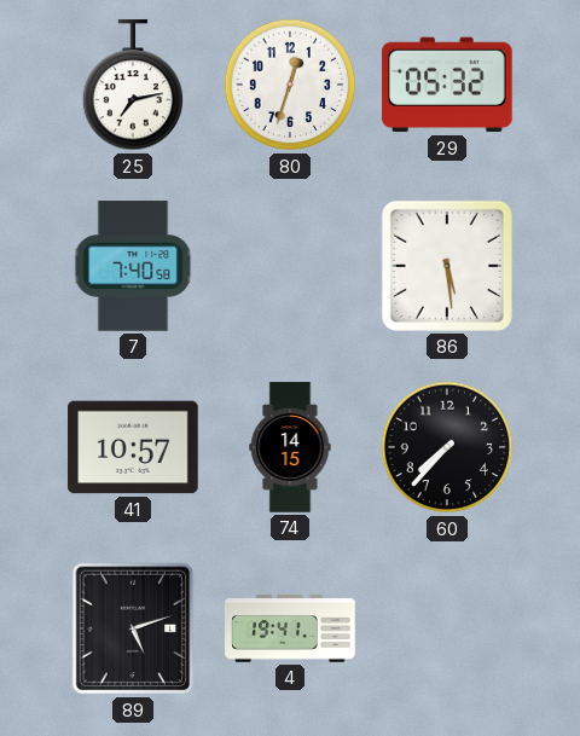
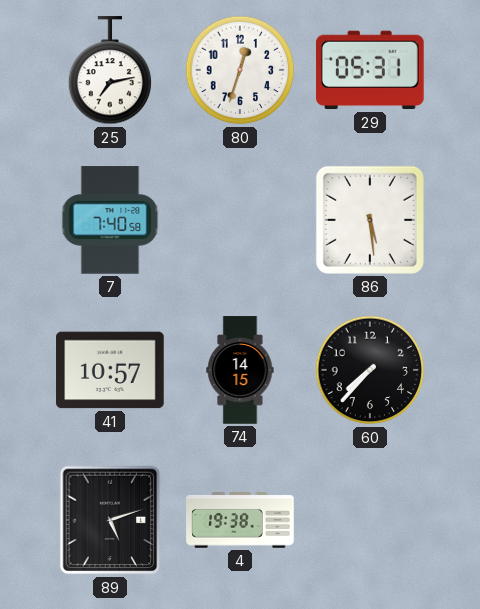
29: 05:32 -> 05:31 (370, 70)
4: 19:41 -> 19:38 (240, 520)
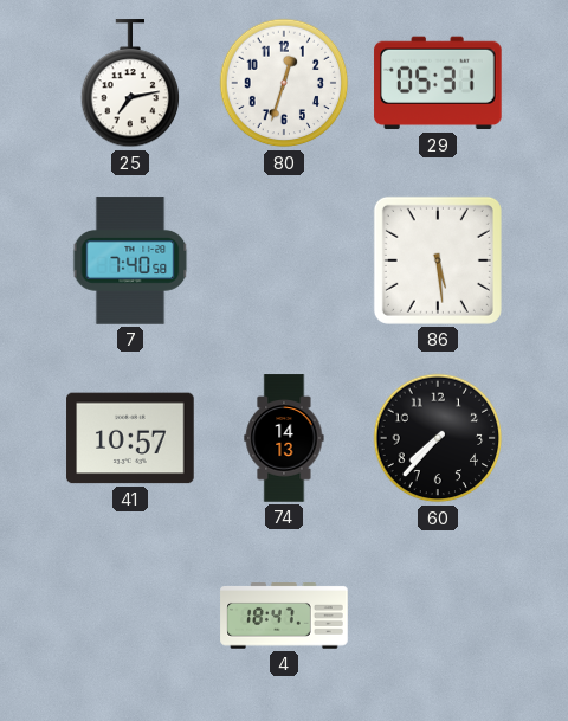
74: 14:15 -> 14:13 (284, 438)
89: 5:12 -> none (110, 520)
4: 19:38 -> 18:47 (284, 616)
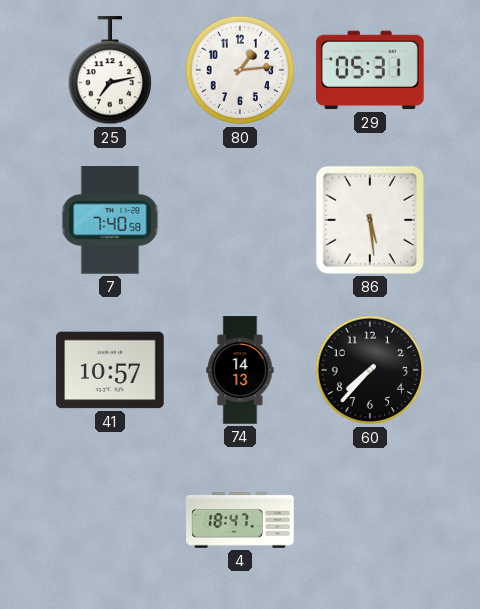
80: 12:33 -> 1:14 (240, 70)
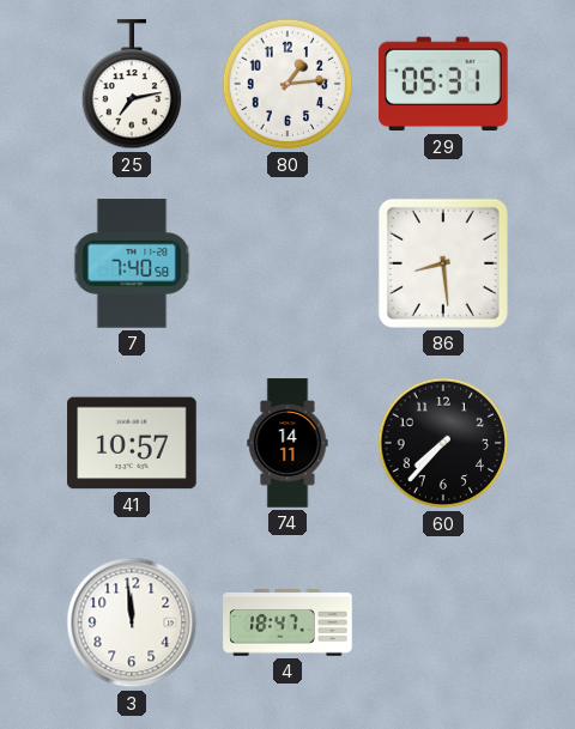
86: 5:29 -> 8:29 (443, 263)
74: 14:13 -> 14:11 (287, 443)
3: none -> 11:59 (132, 622)
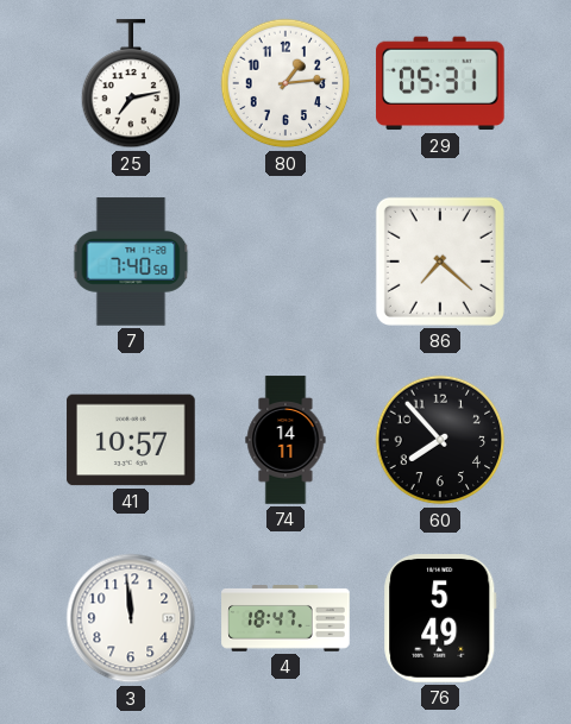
86: 8:29 -> 7:22 (440, 262)
60: 7:37 -> 7:53 (440, 440)
76: none -> 5:49 (440, 618)
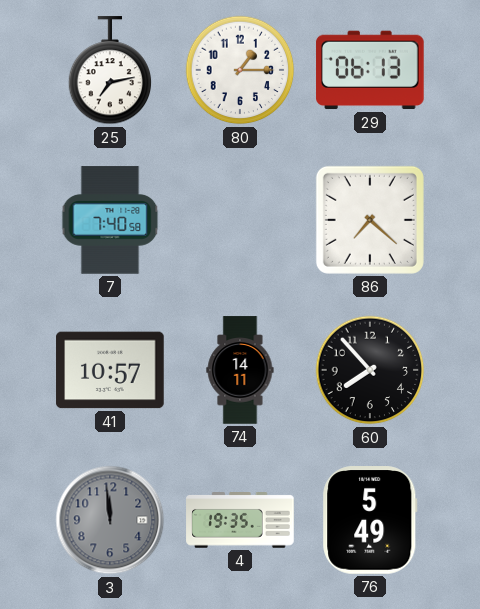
80: 1:14 -> 1:15 (240, 70)
29: 05:31 -> 06:13 (370, 70)
3 dial: white -> grey (110, 520)
4: 18:47 -> 19:35 (240, 520)
